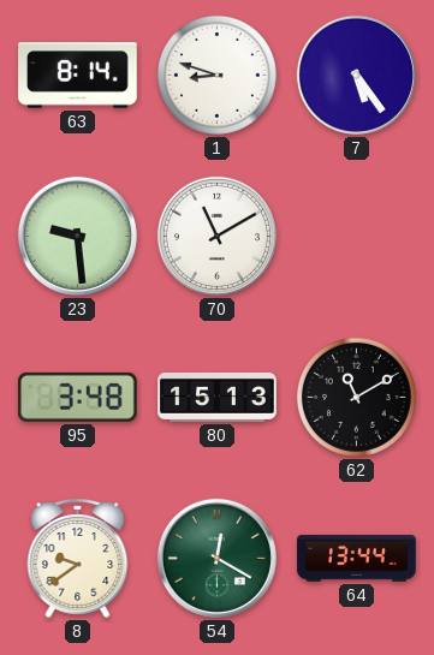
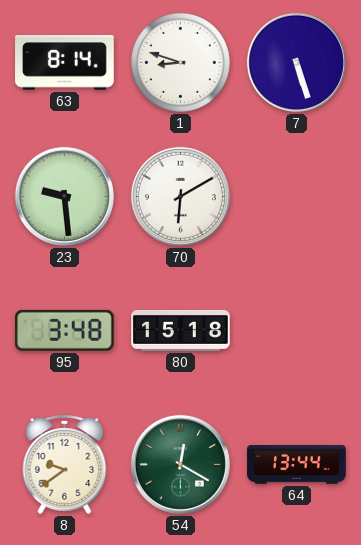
7: 5:24 -> 5:27 (296, 62)
70: 11:10 -> 6:10 (180, 196)
80: 15:13 -> 15:18 (181, 330)
62: 11:10 -> none (356, 397)
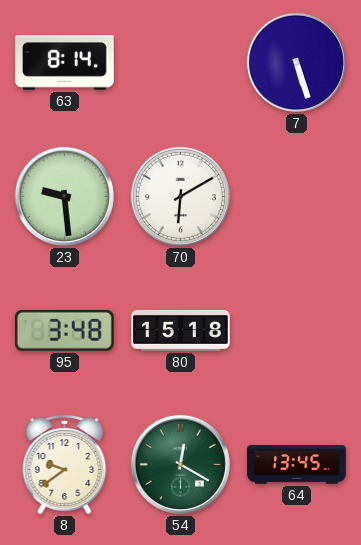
1: 8:48 -> none (180, 62)
64: 13:44 -> 13:45 (297, 465)
